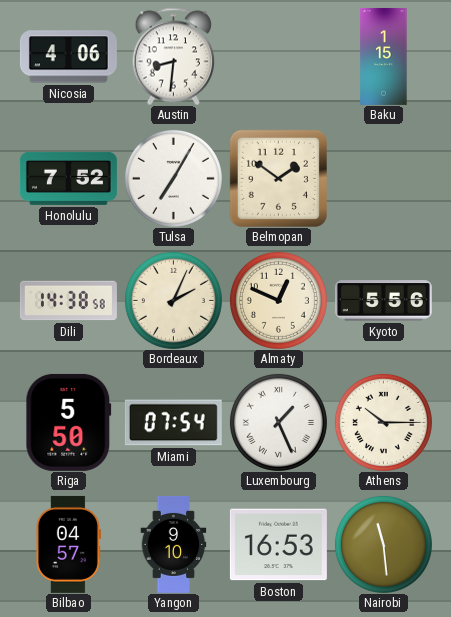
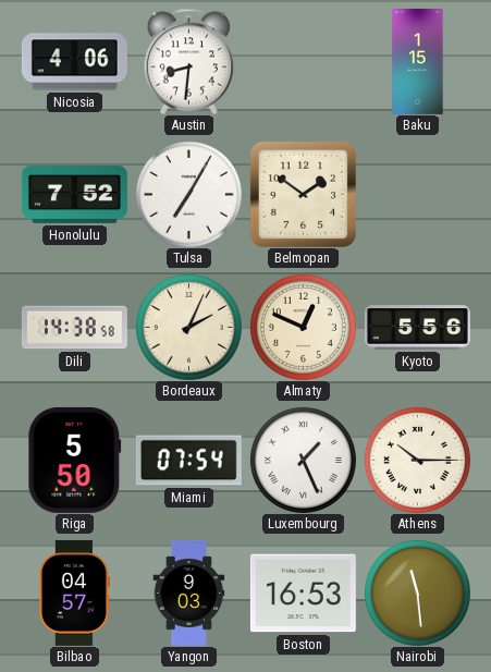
Yangon: 9:10 -> 9:03 (189, 592)
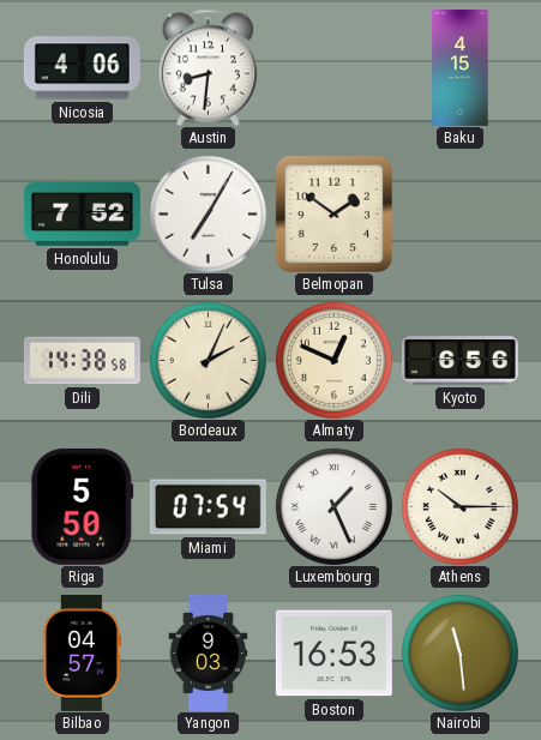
Baku: 1:15 -> 4:15 (461, 67)
Kyoto: 5:56 -> 6:56 (459, 361)
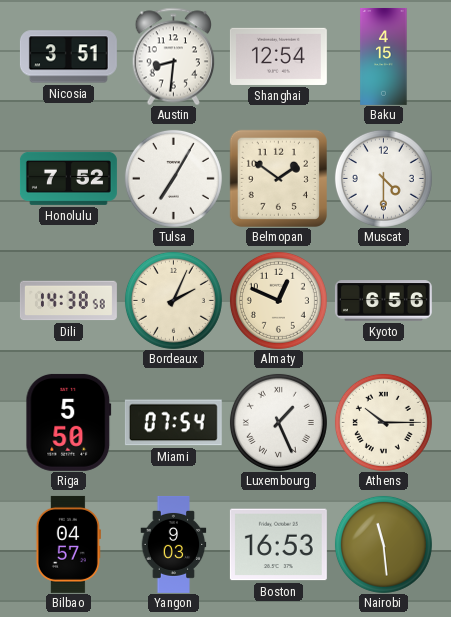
Nicosia: 4:06 -> 3:51 (68, 57)
Shanghai: none -> 12:54 (278, 56)
Muscat: none -> 4:30 (383, 178)
